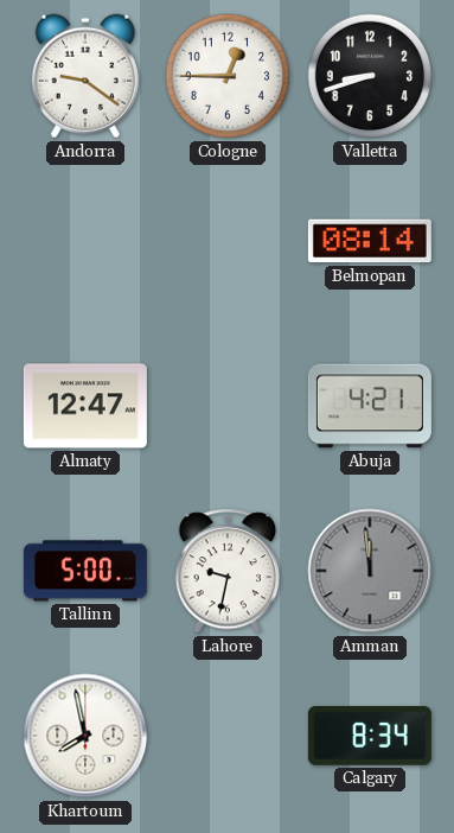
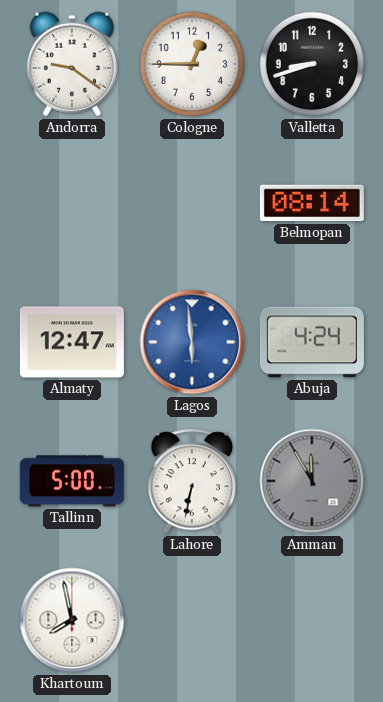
Lagos: none -> 5:59 (192, 342)
Abuja: 4:21 -> 4:24 (312, 342)
Lahore: 9:32 -> 6:32 (191, 481)
Amman: 11:59 -> 11:55 (312, 481)
Calgary: 8:34 -> none (370, 737)
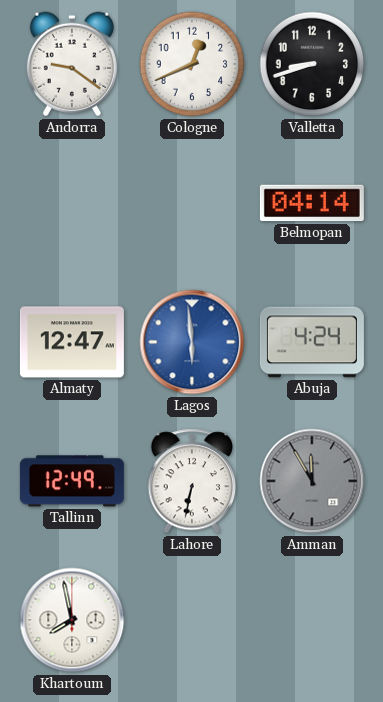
Cologne: 12:45 -> 12:41 (192, 64)
Belmopan: 08:14 -> 04:14 (312, 203)
Tallinn: 5:00 -> 12:49 (72, 481)
